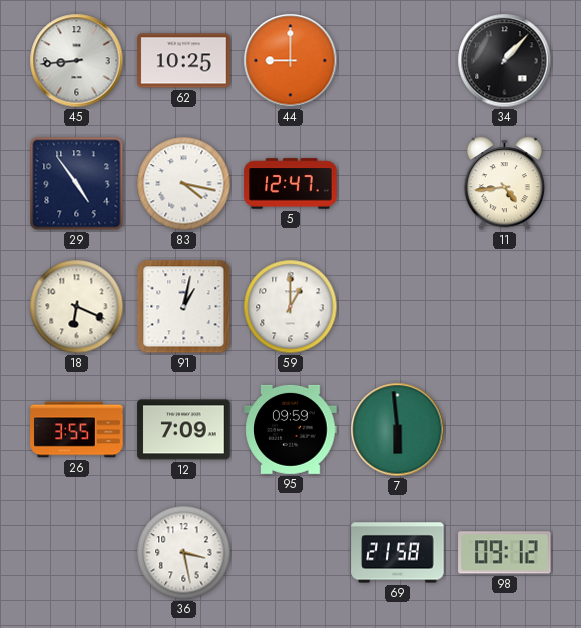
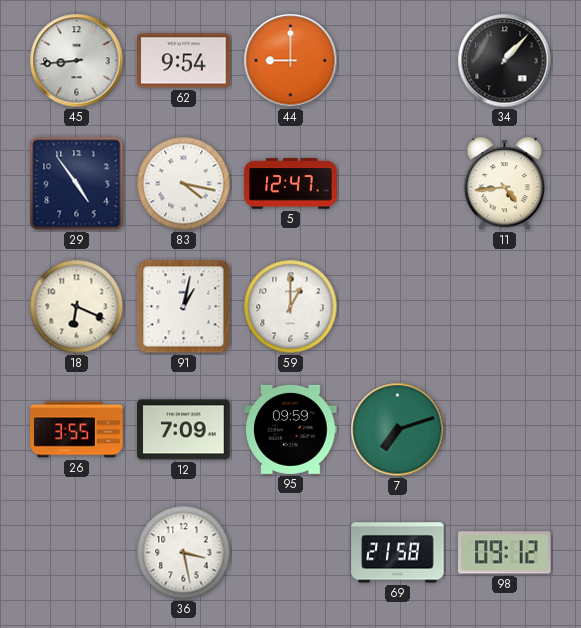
62: 10:25 -> 9:54 (184, 61)
7: 5:59 -> 7:12 (398, 430)
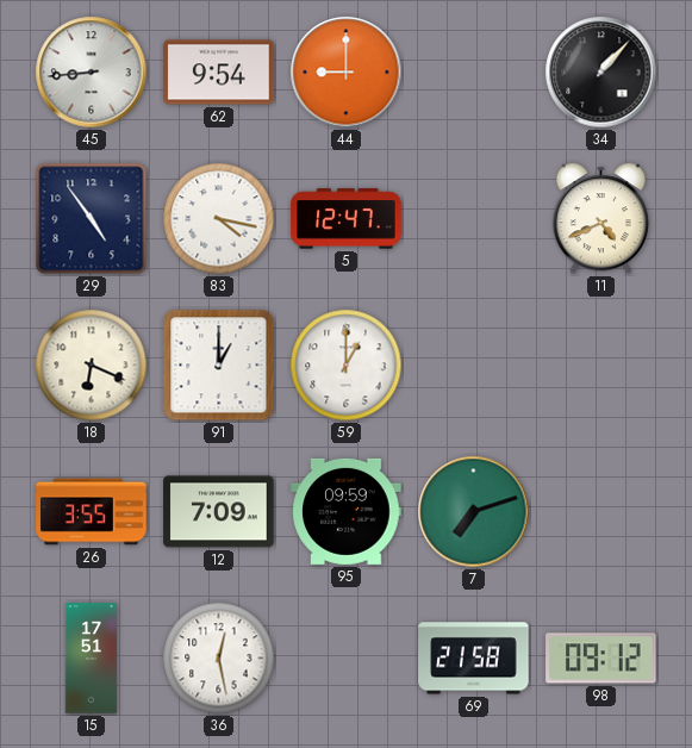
11: 4:44 -> 4:41 (600, 219)
91: 1:02 -> 1:00 (219, 366)
15: none -> 17:51 (91, 659)
36: 3:28 -> 12:28 (219, 659)
